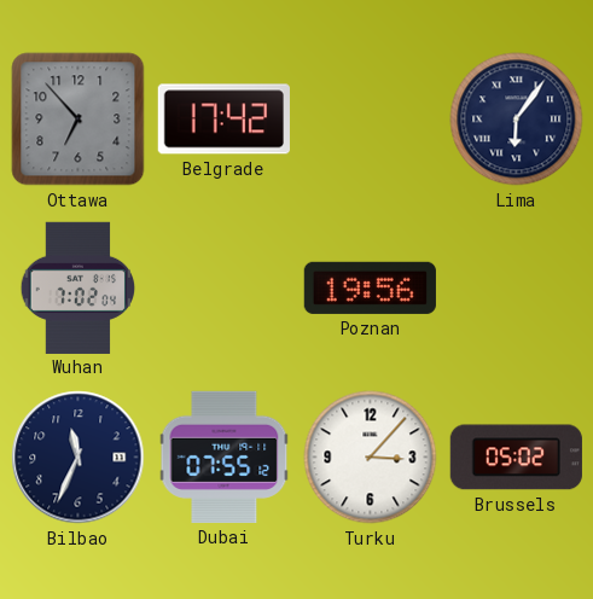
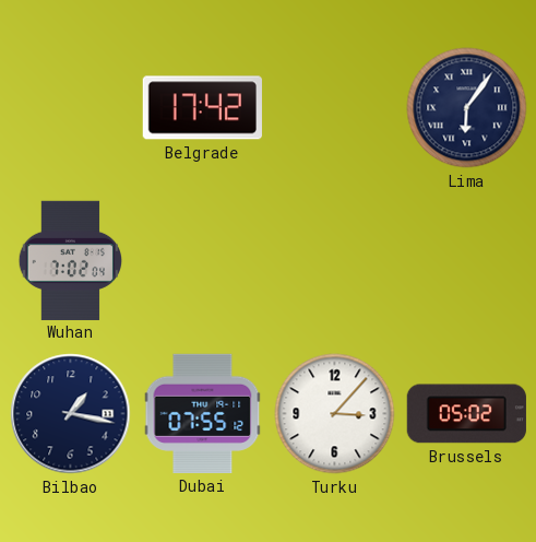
Ottawa: 6:53 -> none (79, 120)
Poznan: 19:56 -> none (370, 287)
Bilbao: 11:34 -> 1:17 (71, 414)
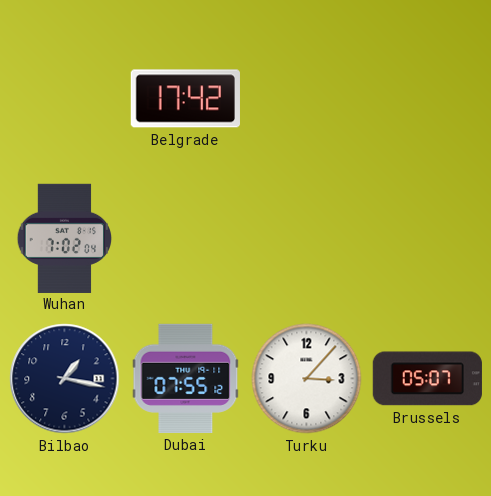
Lima: 6:06 -> none (467, 108)
Brussels: 05:02 -> 05:07 (427, 379)
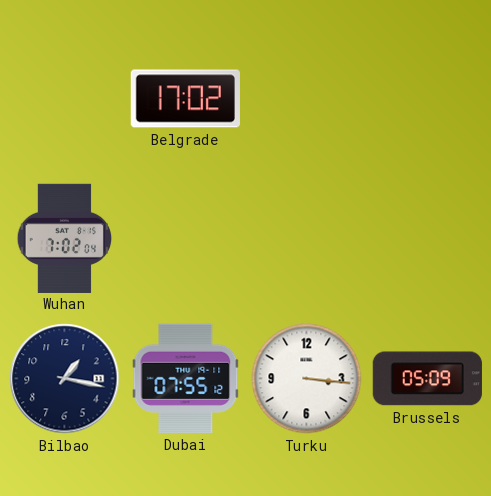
Belgrade: 17:42 -> 17:02 (185, 99)
Turku: 3:07 -> 3:16 (307, 379)
Brussels: 05:07 -> 05:09 (427, 379)
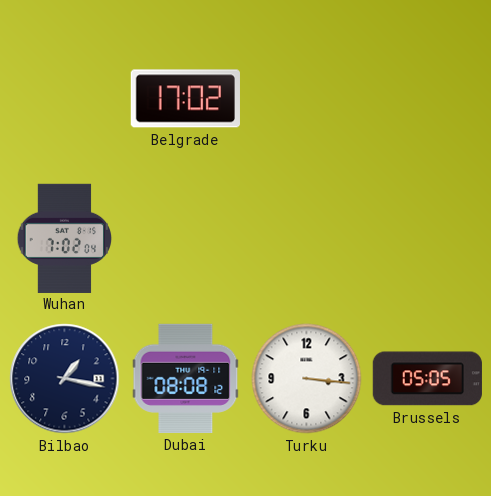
Dubai: 07:55 -> 08:08 (186, 378)
Brussels: 05:09 -> 05:05 (427, 379)
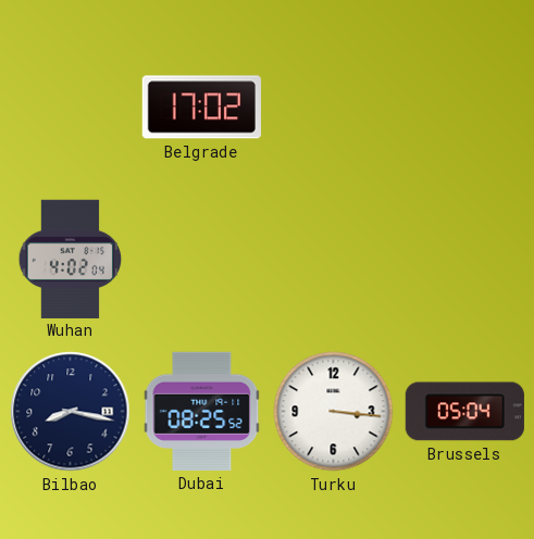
Wuhan: 7:02 -> 4:02 (71, 259)
Bilbao: 1:17 -> 8:17 (71, 412)
Dubai: 08:08 -> 08:25 (202, 411)
Brussels: 05:05 -> 05:04 (464, 412)
